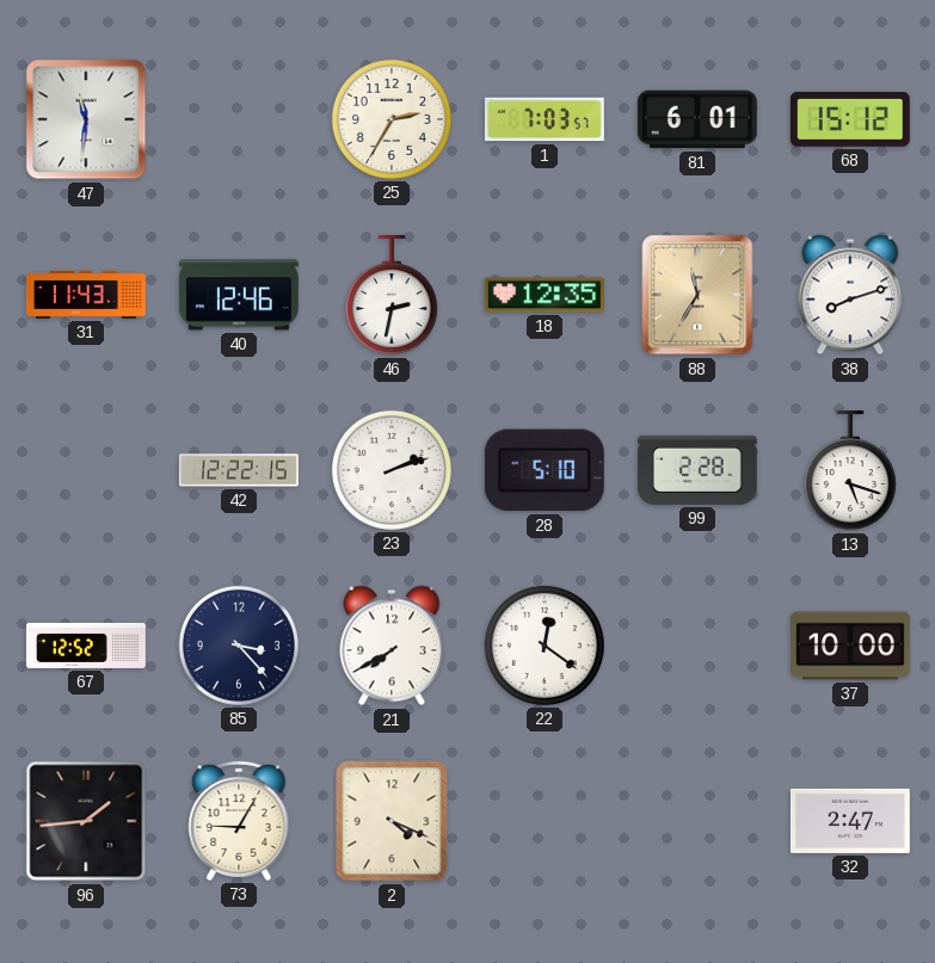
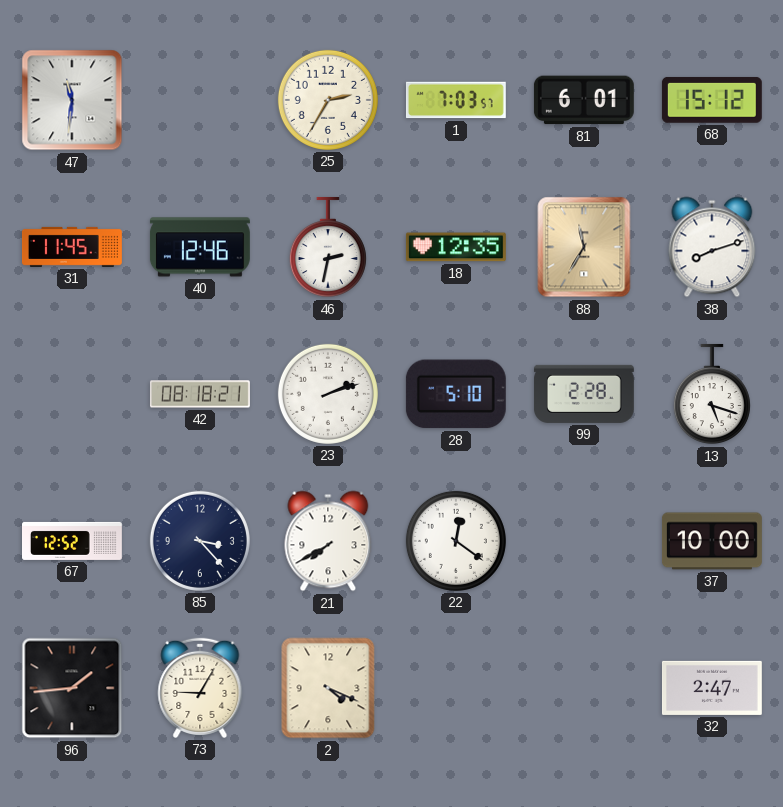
31: 11:43 -> 11:45 (72, 247)
42: 12:22 -> 08:18 (200, 394)
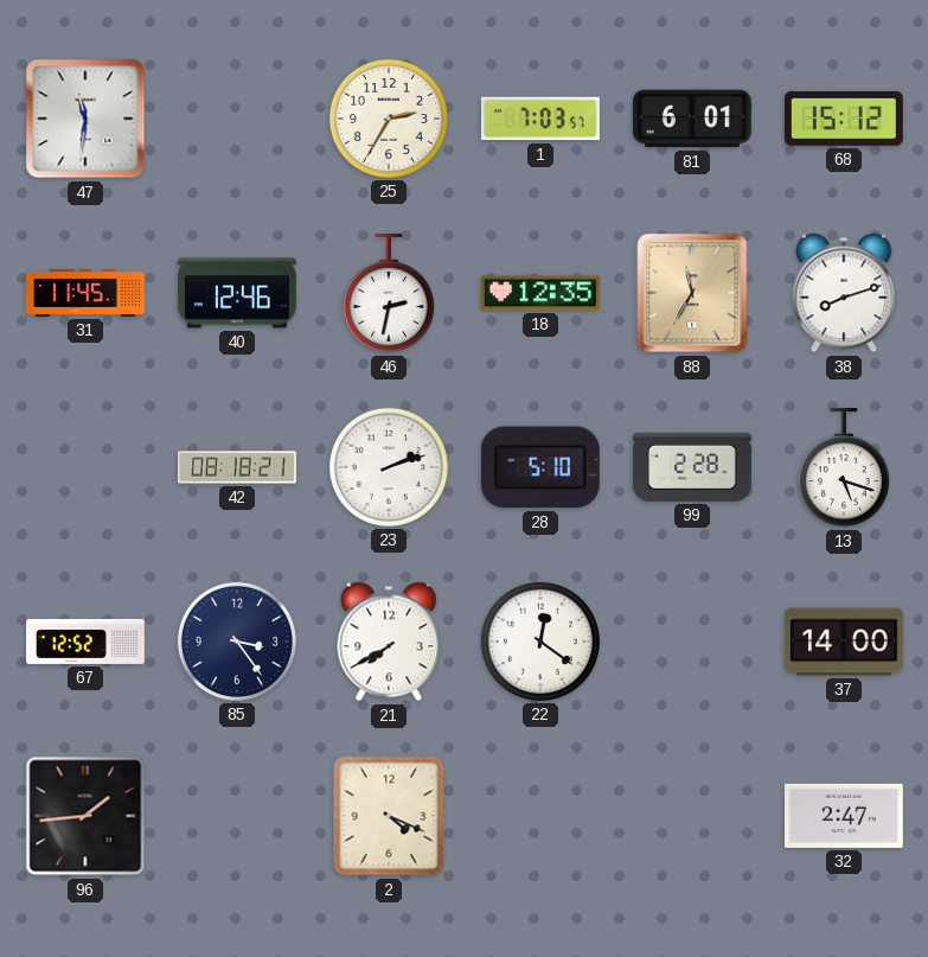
85: 3:23 -> 3:24 (237, 642)
37: 10:00 -> 14:00 (844, 642)
73: 9:05 -> none (200, 688)
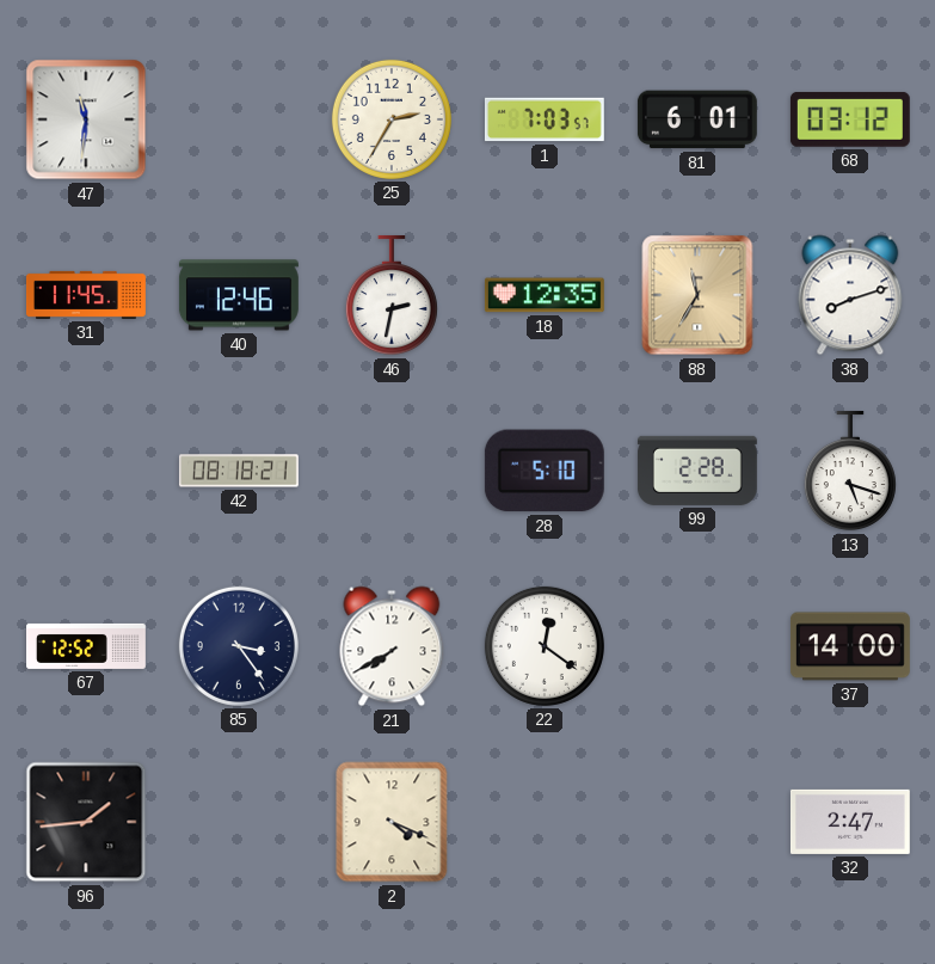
68: 15:12 -> 03:12 (850, 119)
23: 2:12 -> none (389, 467)
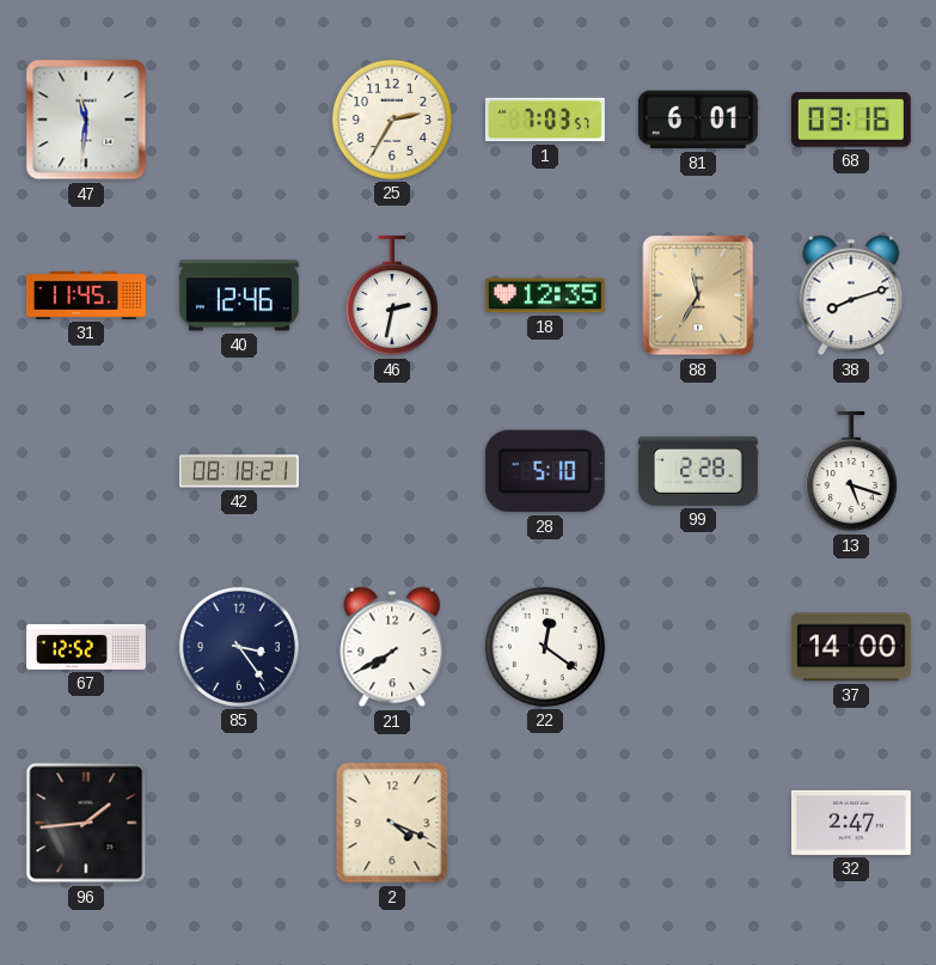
68: 03:12 -> 03:16 (851, 120)
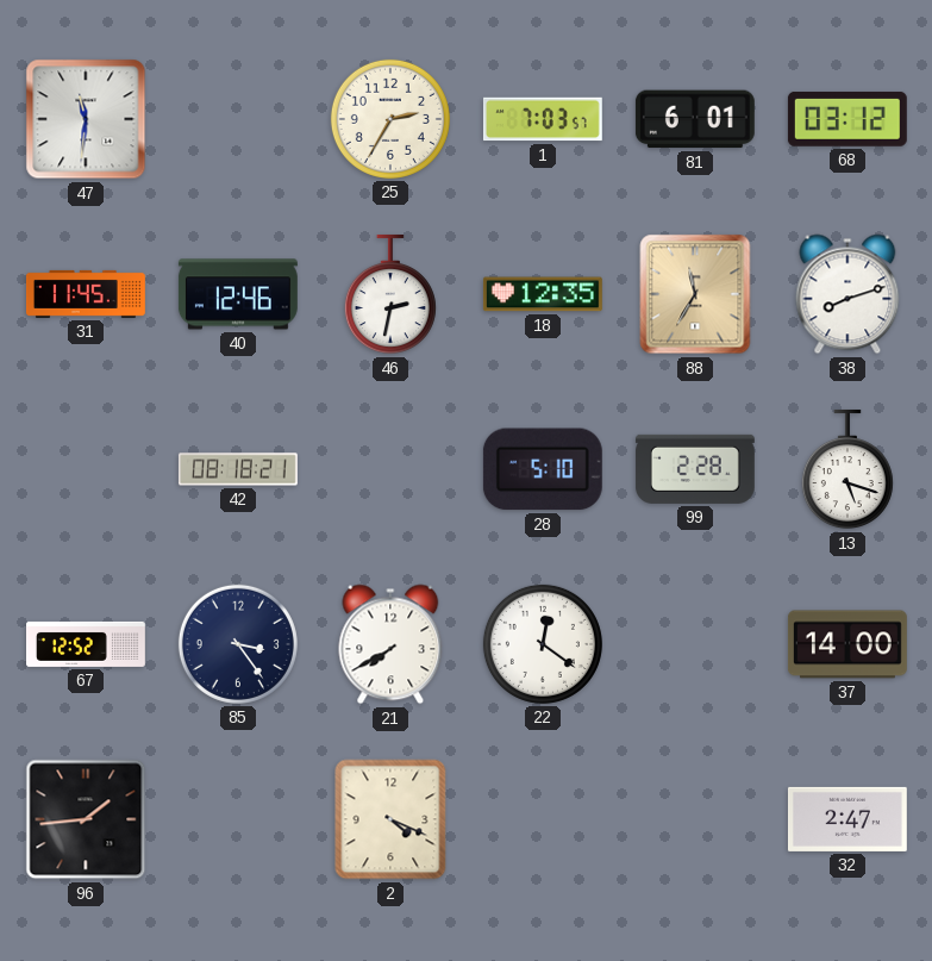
68: 03:16 -> 03:12 (847, 119)
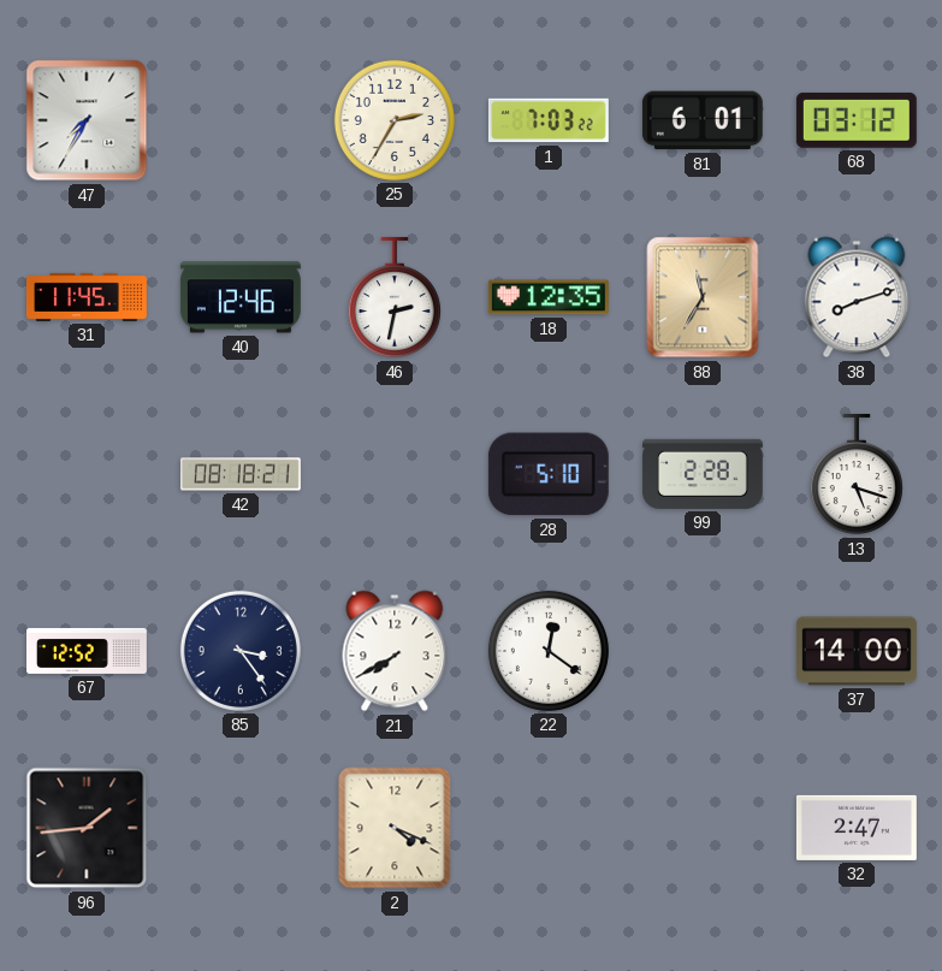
47: 11:31 -> 7:35 (87, 120)
1: 7:03:57 -> 7:03:22 (549, 120)
